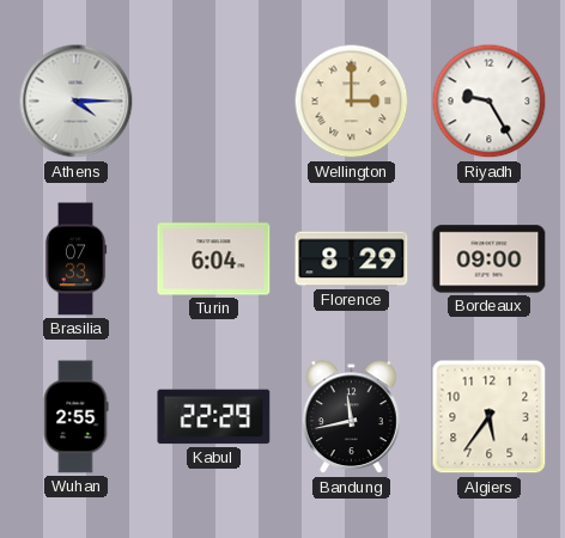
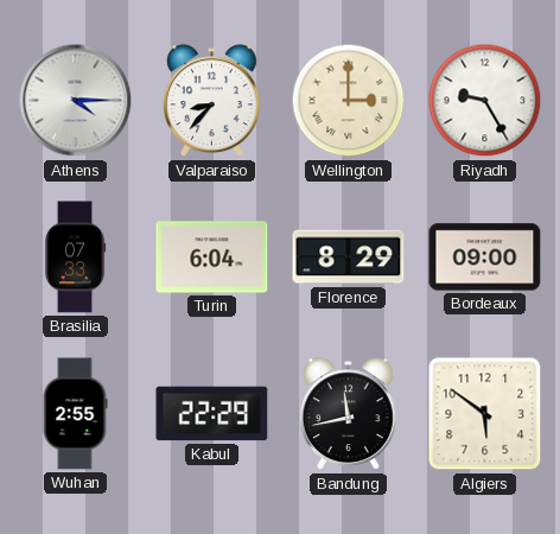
Valparaiso: none -> 8:37 (211, 101)
Algiers: 5:36 -> 5:51 (485, 414)
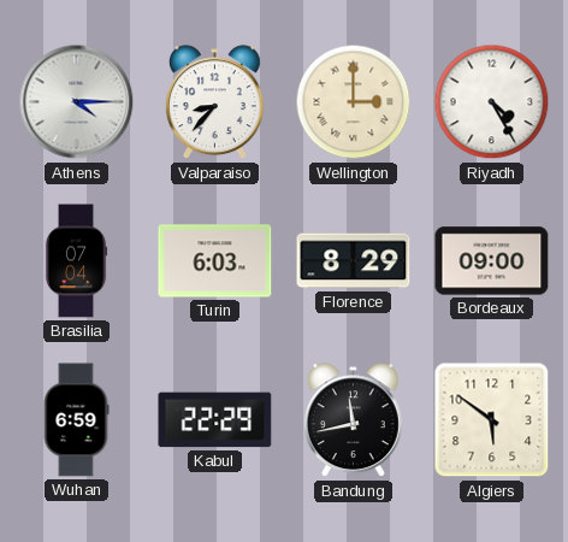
Riyadh: 9:25 -> 4:25 (492, 102)
Brasilia: 07:33 -> 07:04 (76, 261)
Turin: 6:04 -> 6:03 (215, 261)
Wuhan: 2:55 -> 6:59 (76, 420)
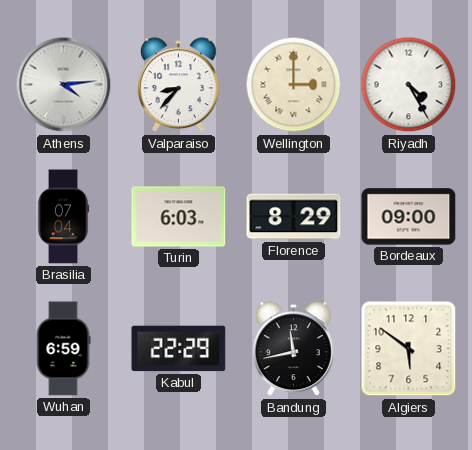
Athens: 4:15 -> 4:14 (64, 85)
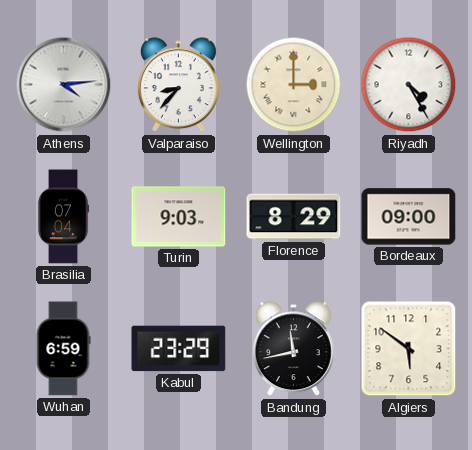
Turin: 6:03 -> 9:03 (179, 217)
Kabul: 22:29 -> 23:29 (179, 349)
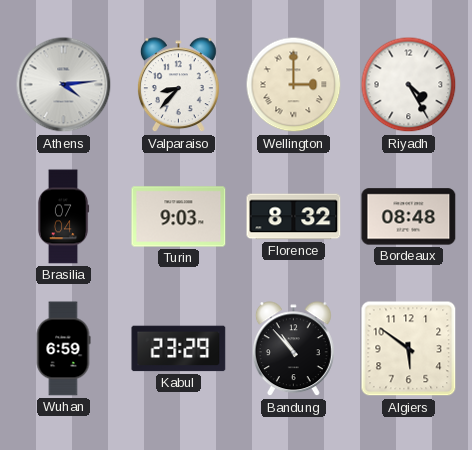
Florence: 8:29 -> 8:32 (294, 217)
Bordeaux: 09:00 -> 08:48 (409, 217)
Bandung: 11:43 -> 10:53 (293, 349)
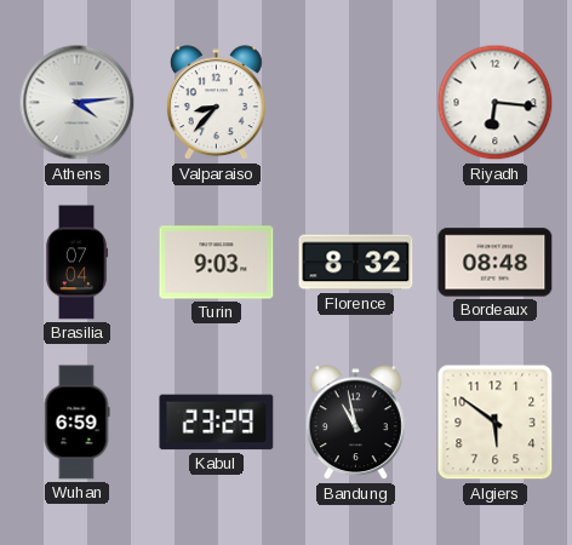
Wellington: 3:00 -> none (294, 85)
Riyadh: 4:25 -> 6:16 (496, 103)
Bandung: 10:53 -> 10:58 (355, 423)
